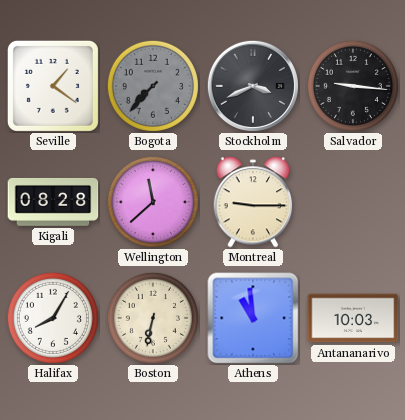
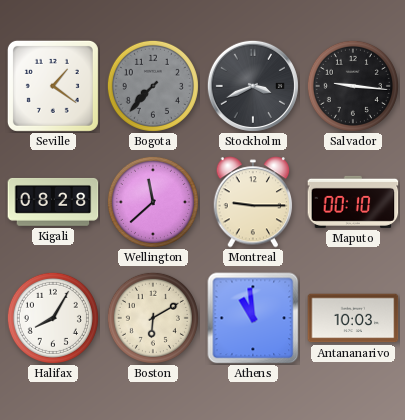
Maputo: none -> 00:10 (353, 202)
Boston: 6:32 -> 6:10 (153, 318)
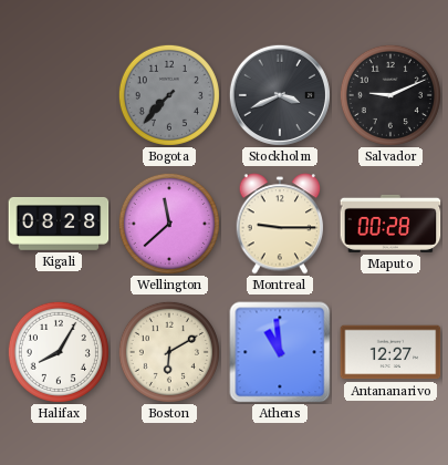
Seville: 1:21 -> none (53, 86)
Salvador: 9:16 -> 9:11 (390, 95)
Maputo: 00:10 -> 00:28 (390, 224)
Antananarivo: 10:03 -> 12:27 (390, 352)
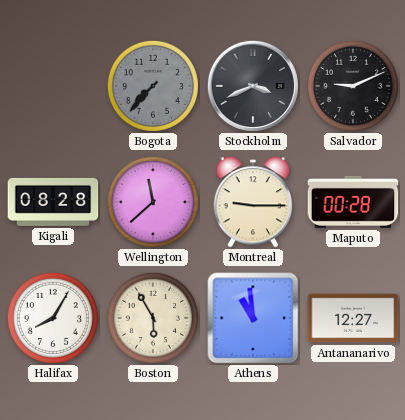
Boston: 6:10 -> 5:55 (153, 318)
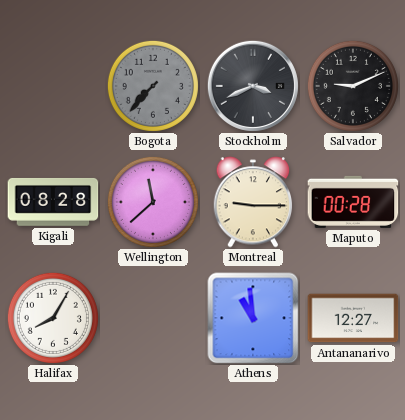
Boston: 5:55 -> none (153, 318)
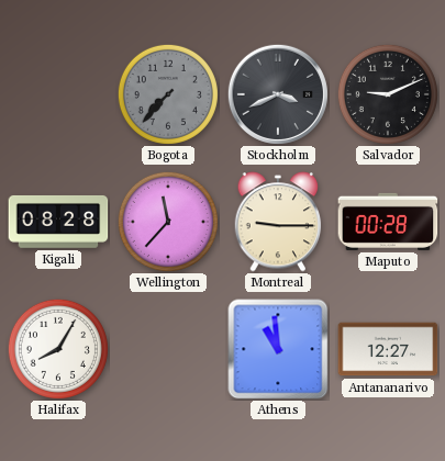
Wellington: 11:38 -> 11:37 (168, 222)
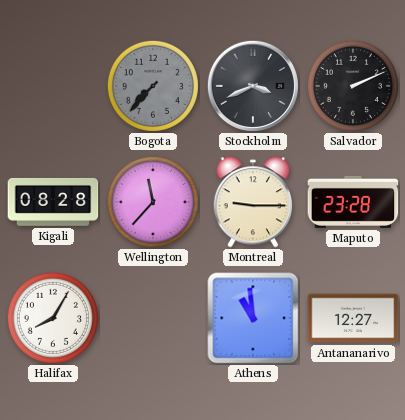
Salvador: 9:11 -> 2:11 (353, 86)
Maputo: 00:28 -> 23:28 (353, 202)
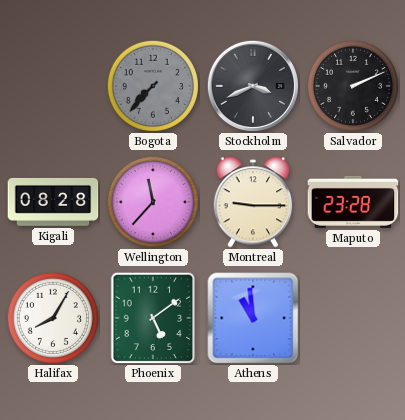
Phoenix: none -> 5:09 (153, 318)
Antananarivo: 12:27 -> none (353, 318)
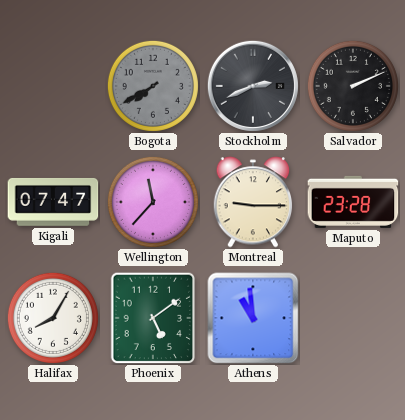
Bogota: 7:37 -> 7:40 (153, 86)
Stockholm: 3:41 -> 2:41 (253, 86)
Kigali: 08:28 -> 07:47 (53, 202)
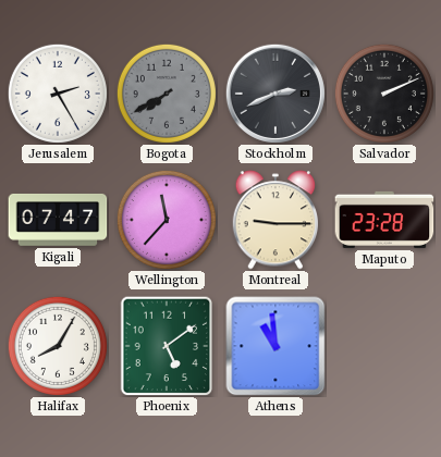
Jerusalem: none -> 2:25 (58, 94)
